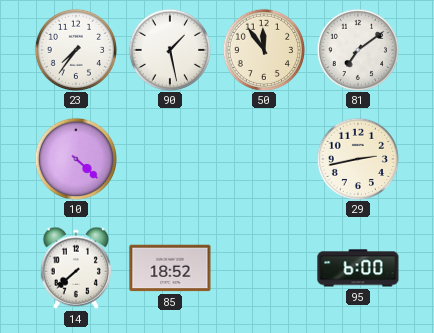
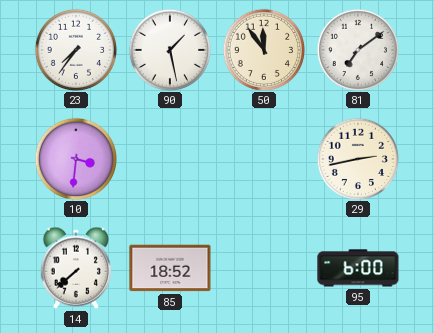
10: 4:22 -> 3:31 (75, 158)
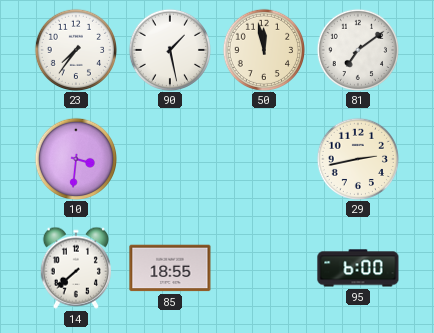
50: 11:54 -> 11:58 (263, 49)
85: 18:52 -> 18:55 (170, 268)
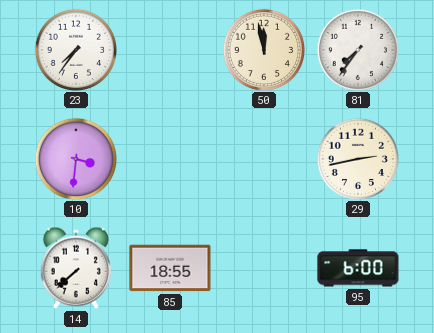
90: 1:28 -> none (169, 49)
81: 7:09 -> 7:36 (357, 49)
